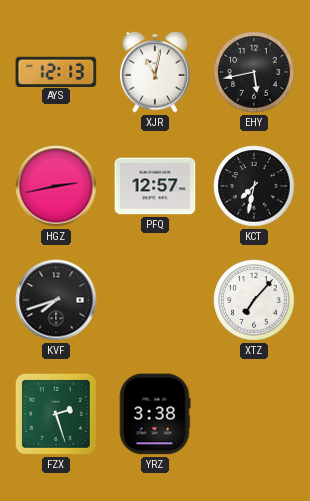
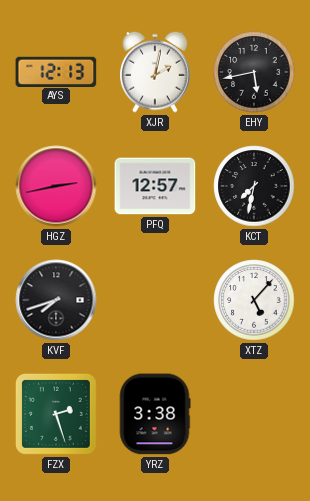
XJR: 11:02 -> 2:02 (155, 72)
XTZ: 7:07 -> 5:07 (254, 300)
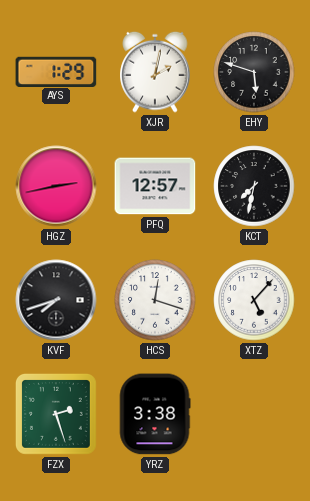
AYS: 12:13 -> 1:29 (56, 71)
EHY: 5:43 -> 5:48 (254, 72)
HCS: none -> 12:18 (155, 300)
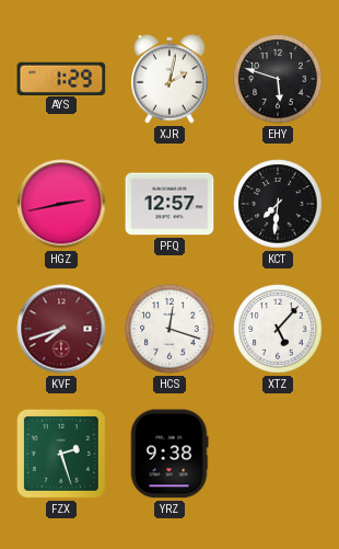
KCT: 7:32 -> 7:31 (278, 204)
KVF dial: black -> burgundy (61, 329)
YRZ: 3:38 -> 9:38 (169, 454)
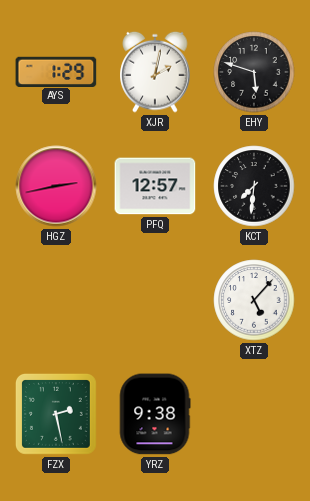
KVF: 7:42 -> none (61, 329)
HCS: 12:18 -> none (169, 329)
FZX: 2:27 -> 2:28 (56, 414)
